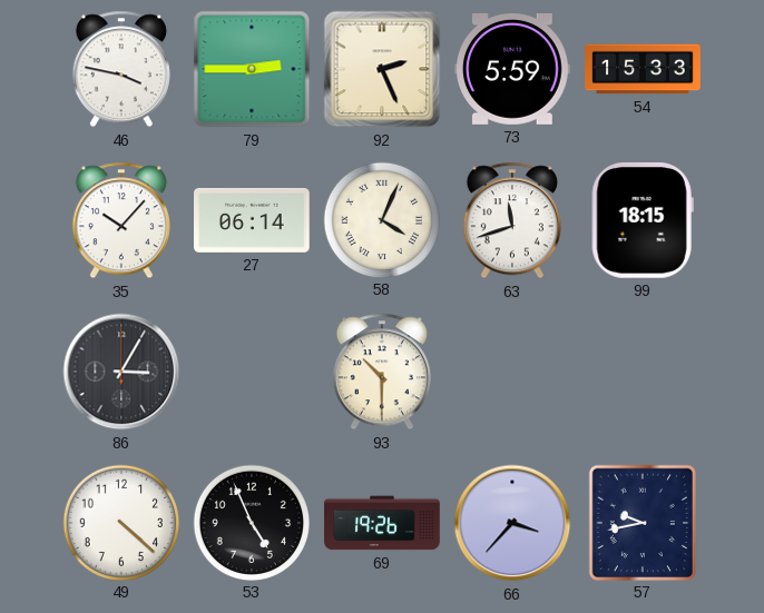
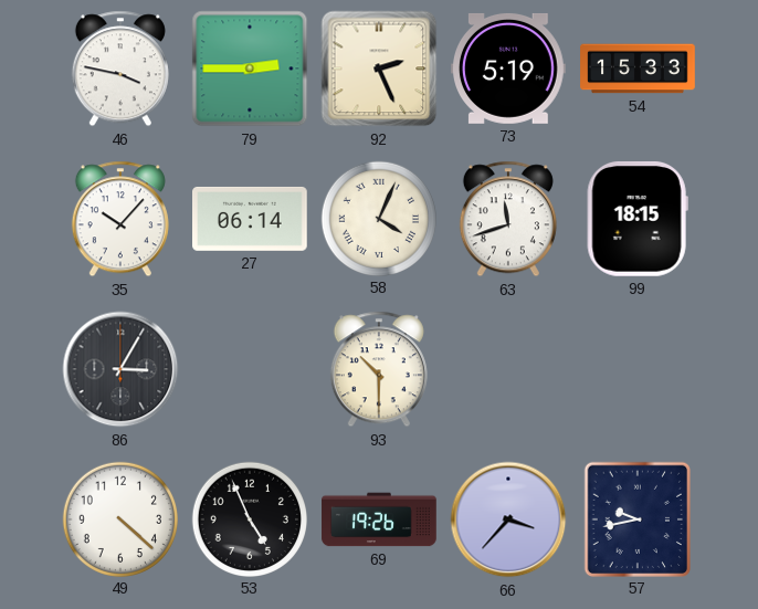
73: 5:59 -> 5:19 (509, 69)
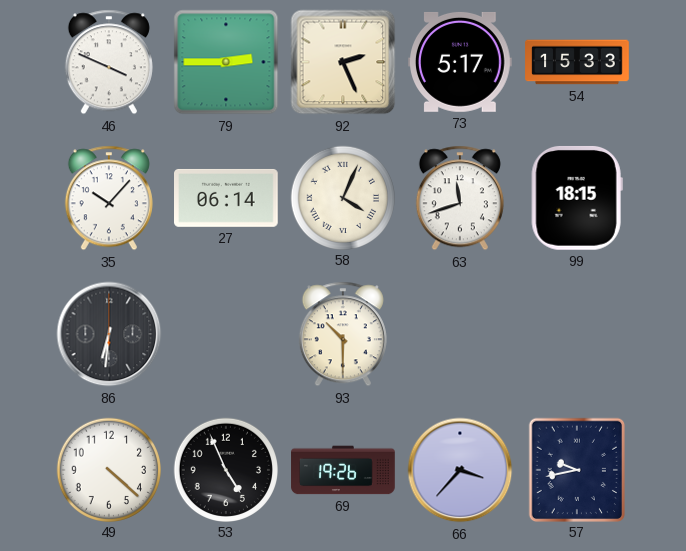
46: 3:47 -> 3:49 (109, 62)
73: 5:19 -> 5:17 (461, 62)
86: 3:05 -> 6:31 (109, 334)
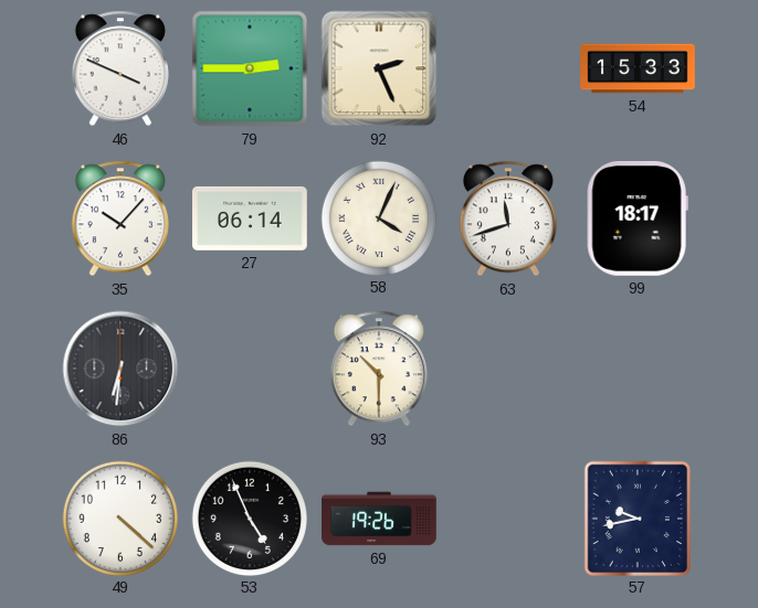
73: 5:17 -> none (461, 62)
99: 18:15 -> 18:17 (638, 218)
66: 3:37 -> none (460, 470)
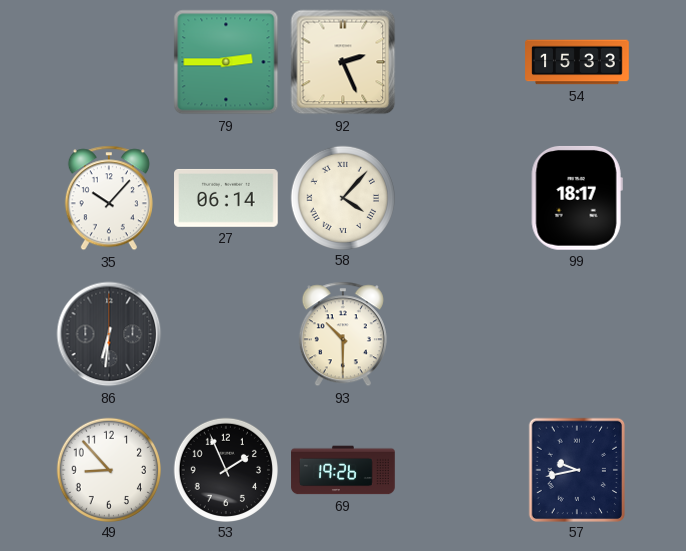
46: 3:49 -> none (120, 68)
58: 4:04 -> 4:07 (342, 197)
63: 11:42 -> none (508, 218)
49: 4:22 -> 8:53 (108, 469)
53: 4:56 -> 1:56 (225, 469)
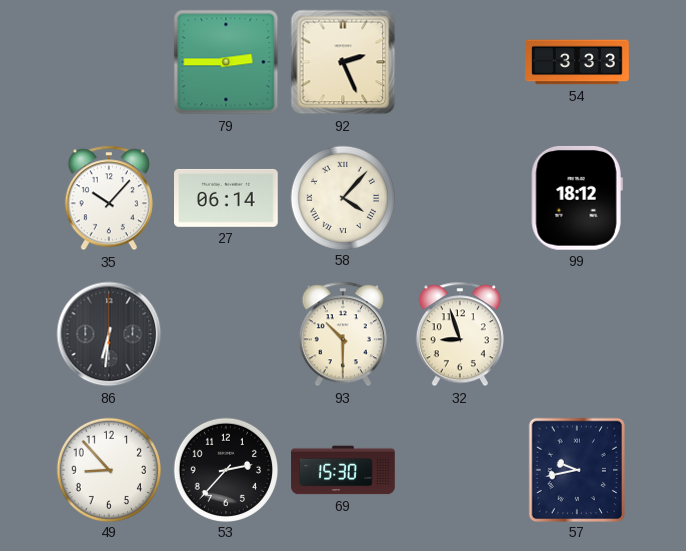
54: 15:33 -> 3:33 (577, 62)
99: 18:17 -> 18:12 (577, 198)
32: none -> 8:57 (460, 334)
53: 1:56 -> 2:37 (225, 469)
69: 19:26 -> 15:30 (343, 470)
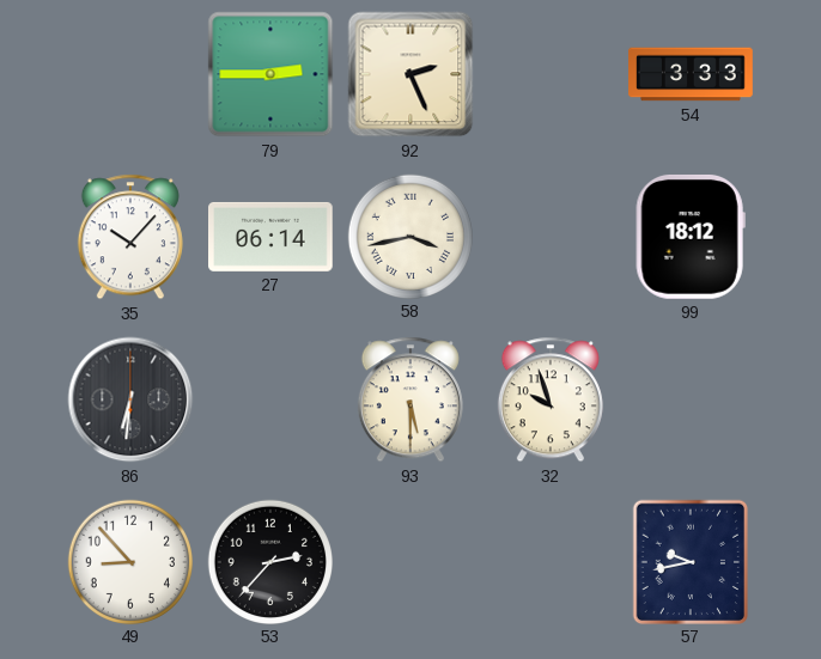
58: 4:07 -> 3:43 (409, 236)
93: 10:30 -> 5:30 (410, 399)
32: 8:57 -> 9:57 (551, 399)
69: 15:30 -> none (343, 470)
